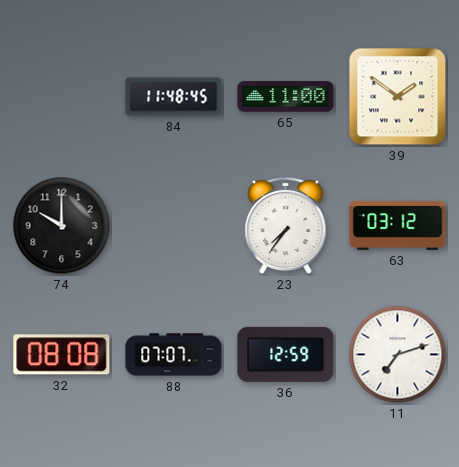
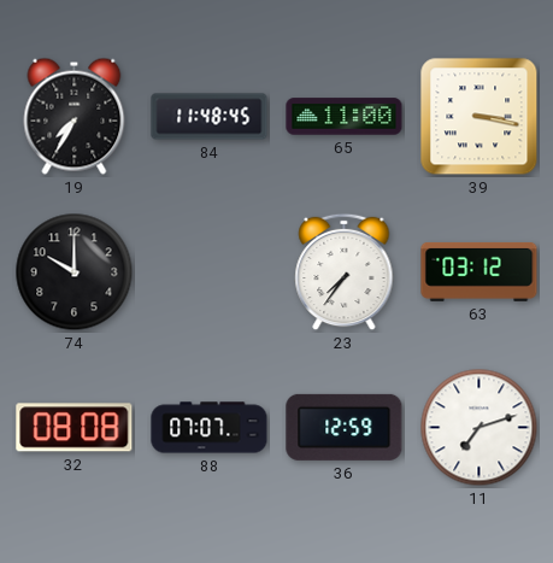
19: none -> 7:35 (75, 116)
39: 1:51 -> 3:17 (480, 117)
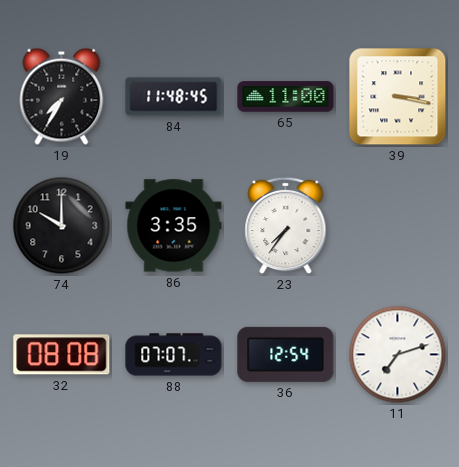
86: none -> 3:35 (174, 226)
63: 03:12 -> none (480, 271)
36: 12:59 -> 12:54 (286, 354)
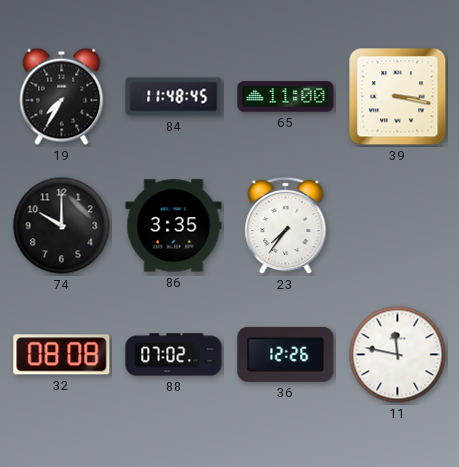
88: 07:07 -> 07:02 (174, 355)
36: 12:54 -> 12:26 (286, 354)
11: 7:12 -> 11:47 (398, 355)
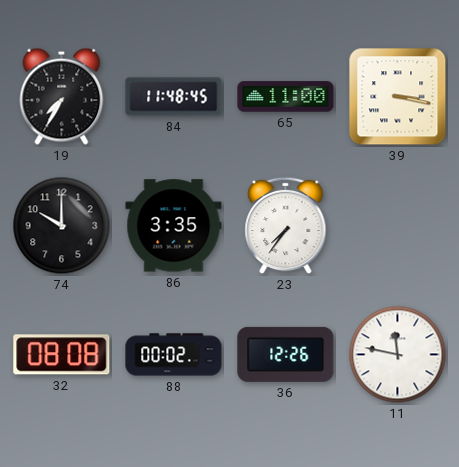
88: 07:02 -> 00:02 (174, 355)
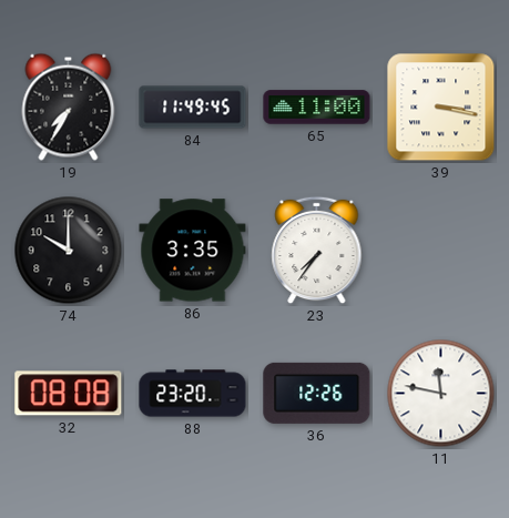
84: 11:48 -> 11:49 (193, 108)
88: 00:02 -> 23:20 (193, 394)
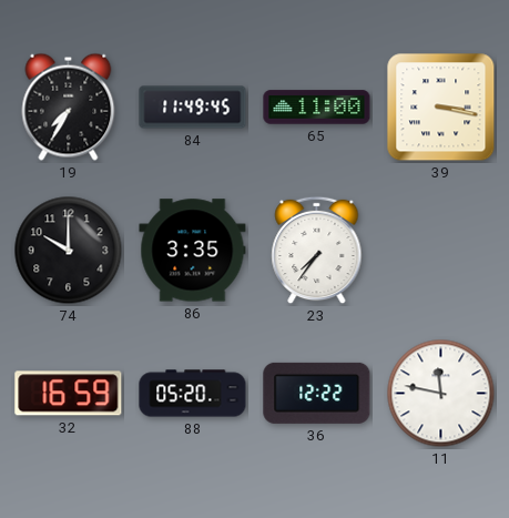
32: 08:08 -> 16:59 (69, 394)
88: 23:20 -> 05:20 (193, 394)
36: 12:26 -> 12:22 (317, 393)
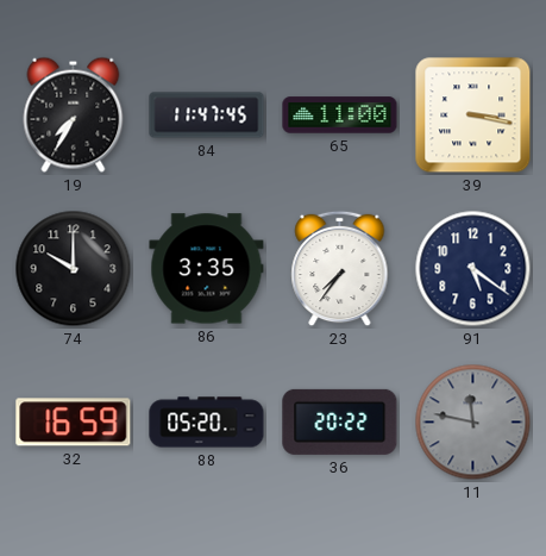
84: 11:49 -> 11:47 (207, 115)
91: none -> 5:21 (473, 269)
36: 12:22 -> 20:22 (340, 421)
11 dial: white -> grey (473, 423)
